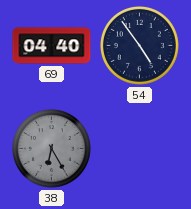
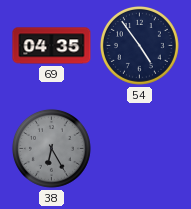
69: 04:40 -> 04:35 (52, 46)
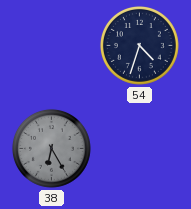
69: 04:35 -> none (52, 46)
54: 4:54 -> 4:33 (139, 45)
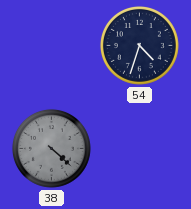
38: 6:25 -> 4:22 (51, 148)
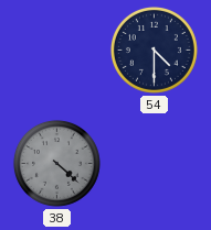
54: 4:33 -> 4:30 (154, 50)
